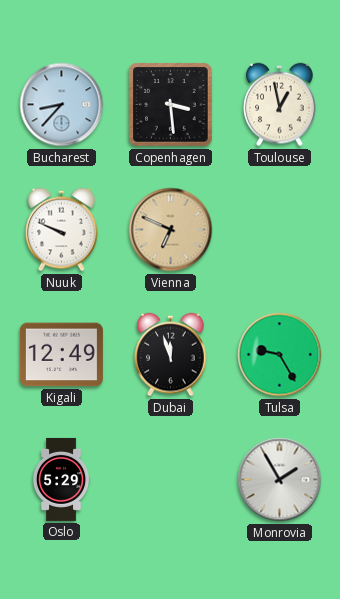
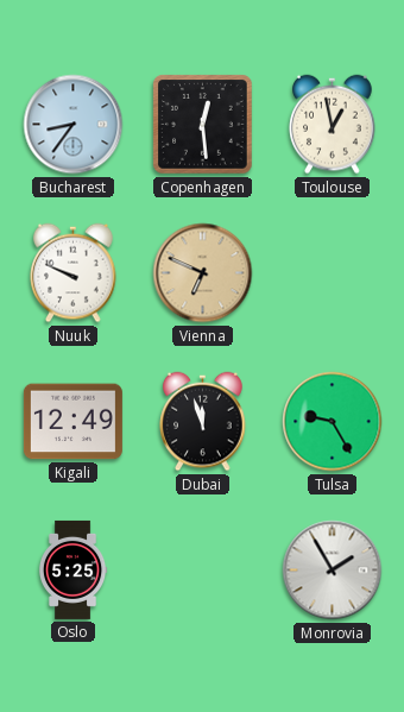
Bucharest: 8:37 -> 8:36 (74, 125)
Copenhagen: 3:29 -> 12:29 (203, 125)
Oslo: 5:29 -> 5:25 (72, 569)
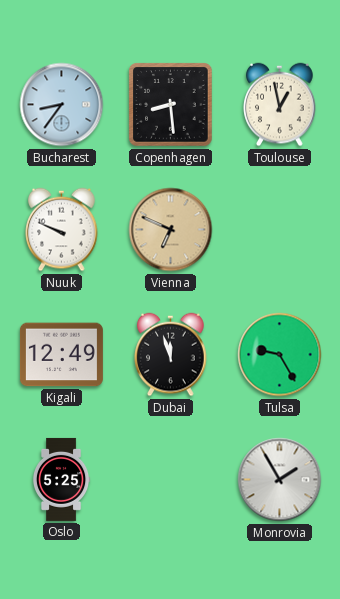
Copenhagen: 12:29 -> 8:29 (171, 105)
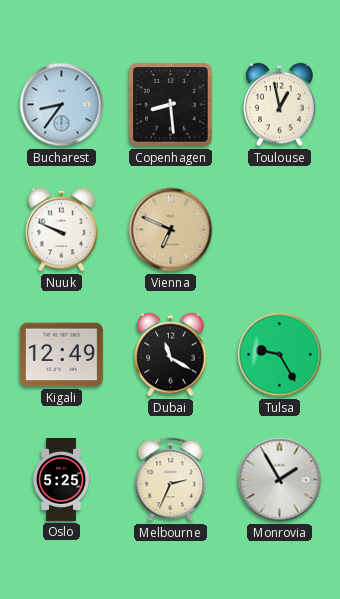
Dubai: 11:57 -> 11:20 (171, 355)
Melbourne: none -> 2:34 (171, 480)
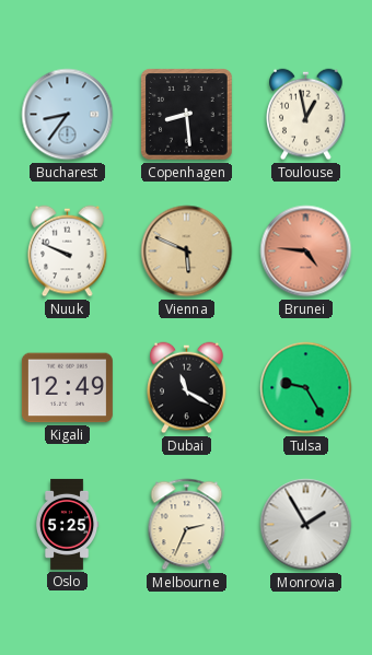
Vienna: 6:49 -> 5:49 (187, 252)
Brunei: none -> 4:46 (306, 252)
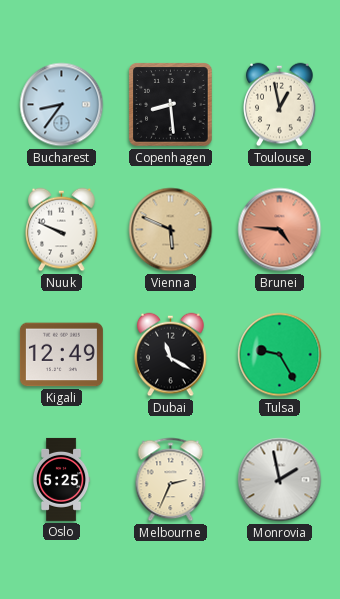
Monrovia: 1:55 -> 1:58 (280, 480)
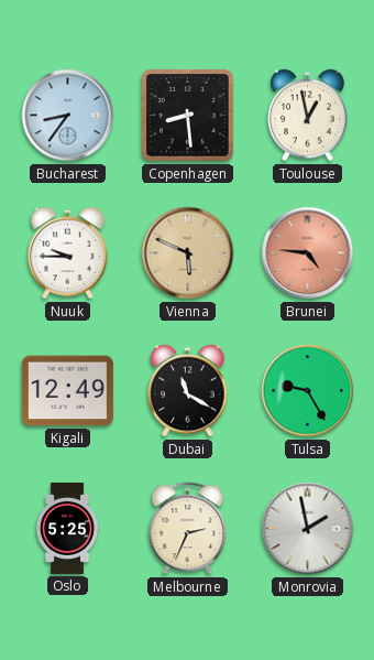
Nuuk: 9:49 -> 9:45 (68, 253)
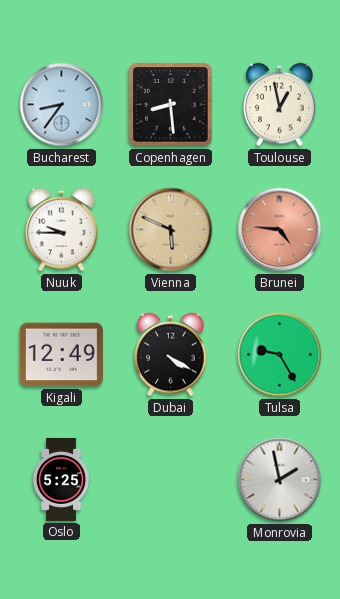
Dubai: 11:20 -> 4:20 (171, 355)
Melbourne: 2:34 -> none (188, 529)
